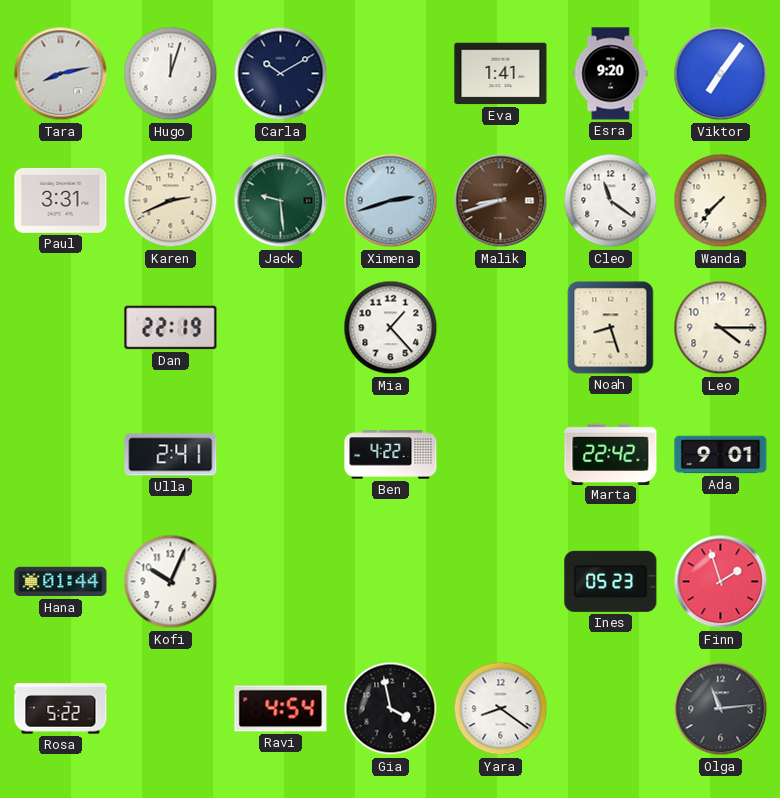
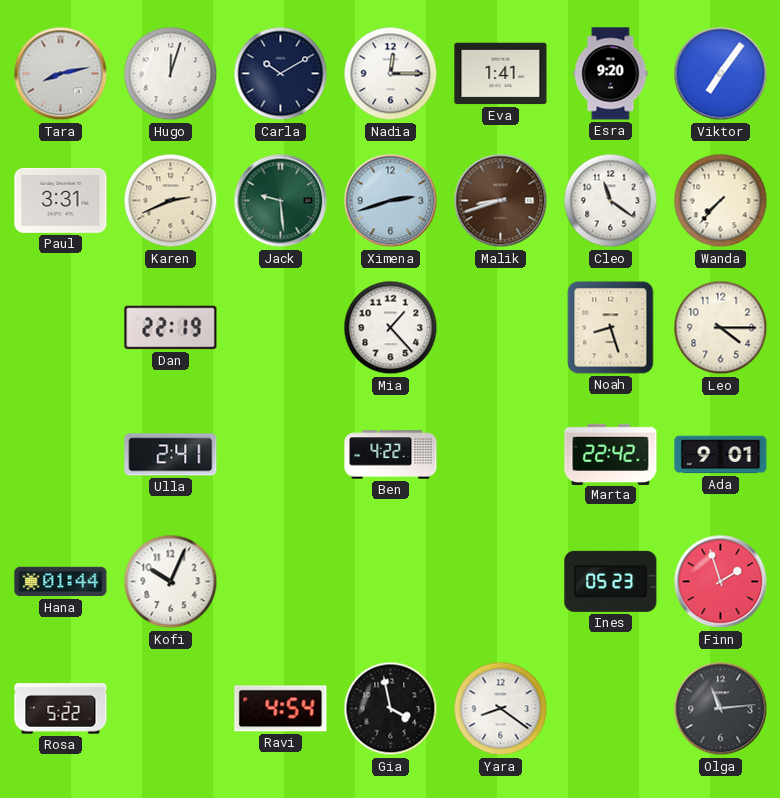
Nadia: none -> 12:15 (391, 74)
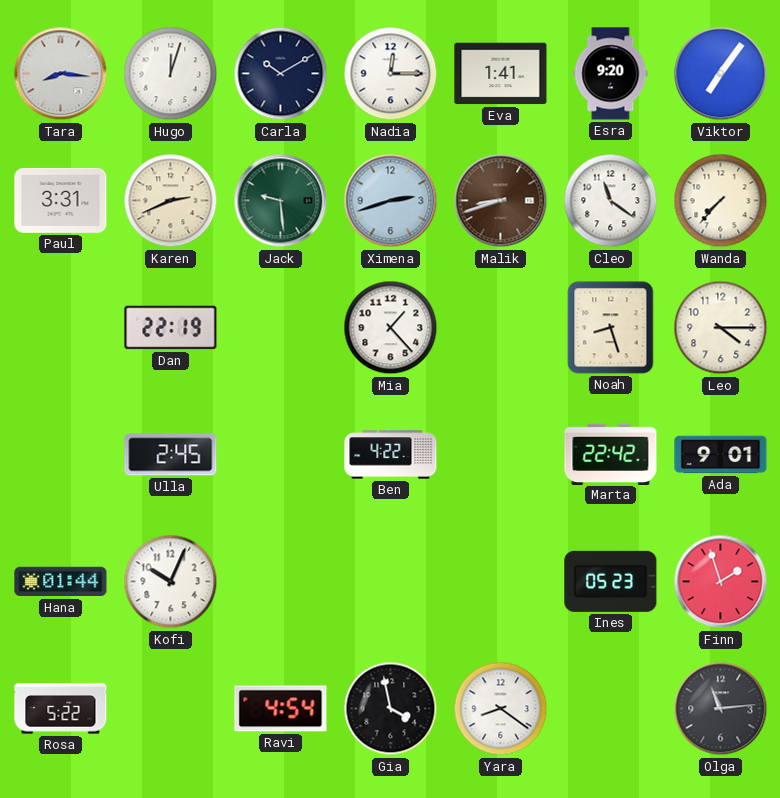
Tara: 8:13 -> 8:16 (61, 74)
Ulla: 2:41 -> 2:45 (171, 455)
